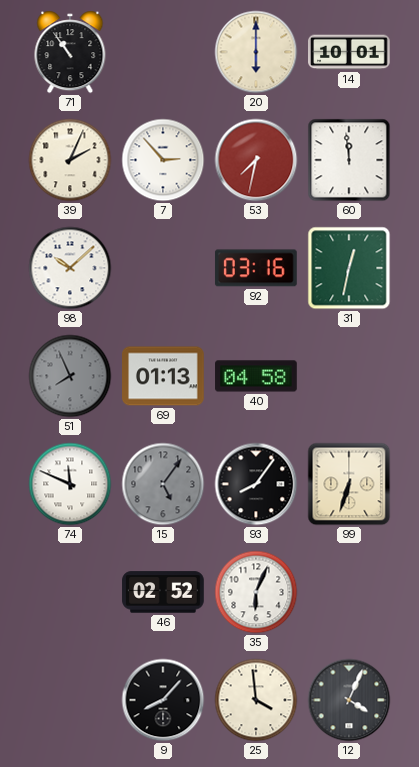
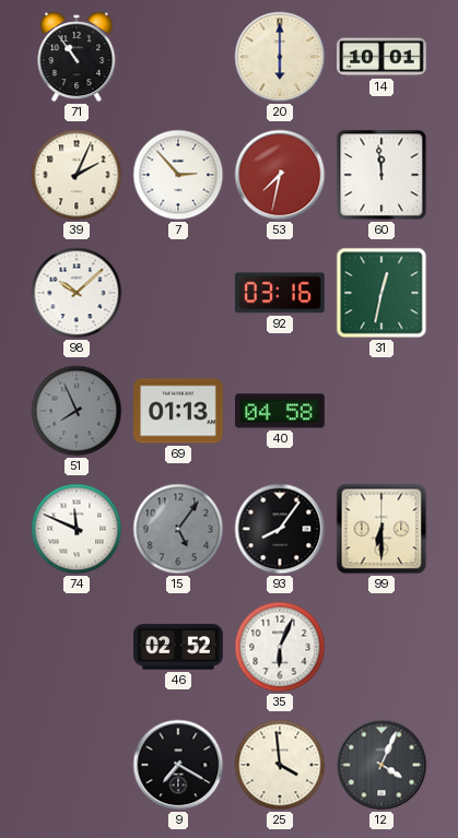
99: 6:33 -> 6:30 (381, 529)
9: 8:07 -> 7:20 (178, 765)
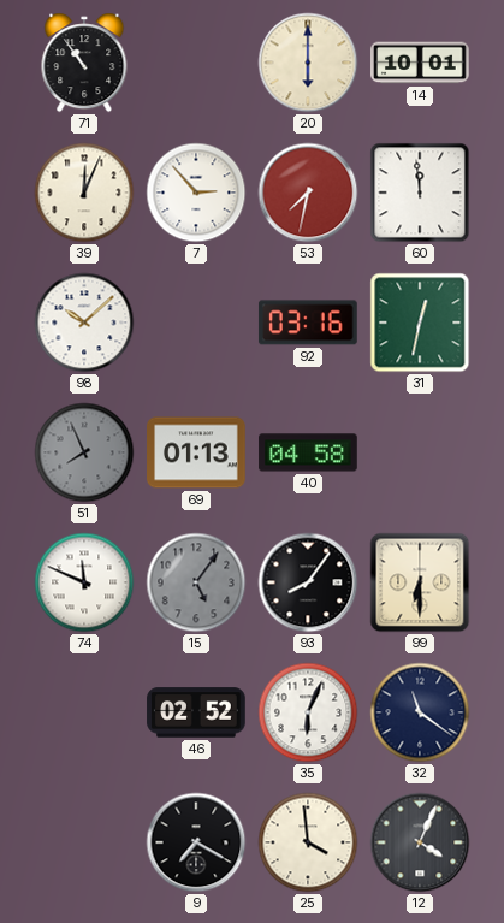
39: 2:04 -> 12:04 (84, 193)
32: none -> 11:21 (420, 712)
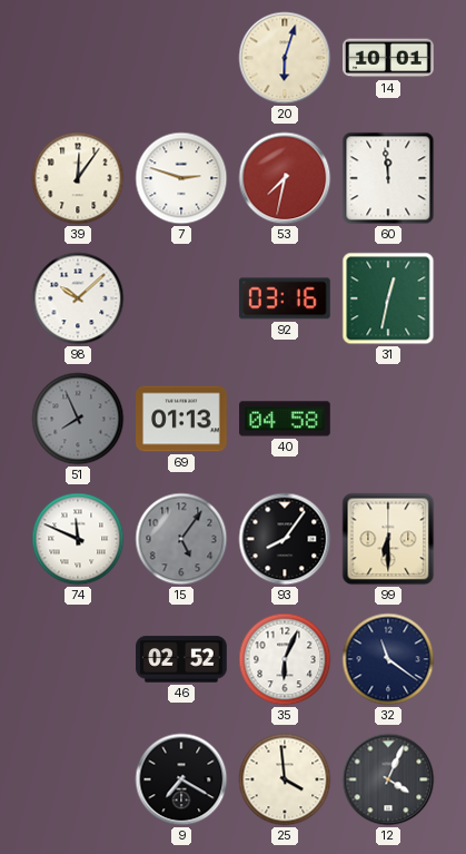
71: 10:54 -> none (84, 63)
20: 6:00 -> 6:03 (285, 58)
39: 12:04 -> 12:06 (78, 178)
7: 2:53 -> 2:48 (181, 178)
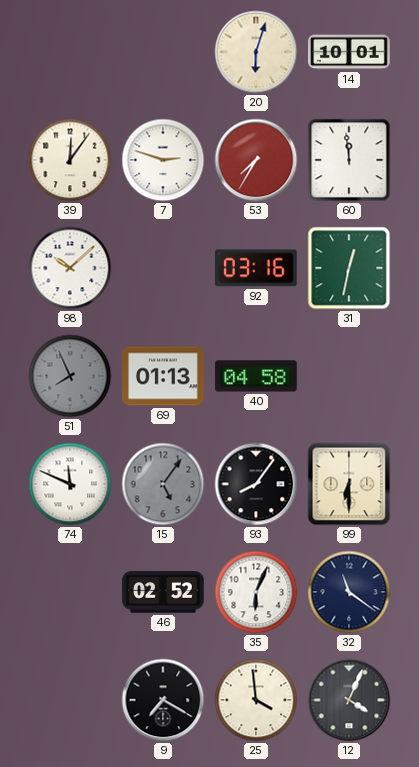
53: 7:32 -> 7:35 (256, 160)
